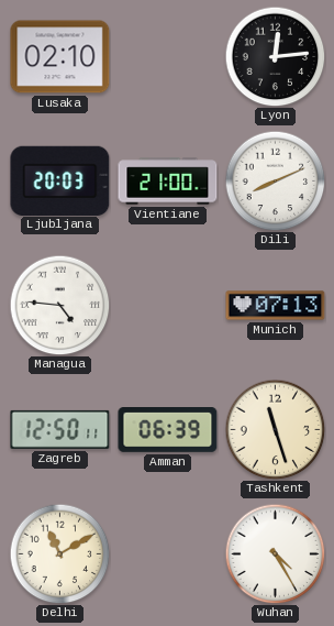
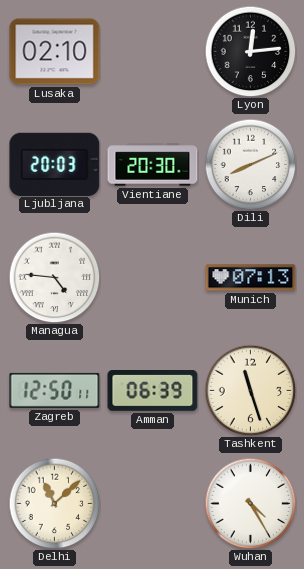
Vientiane: 21:00 -> 20:30 (153, 165)
Delhi: 11:10 -> 11:08 (54, 503)
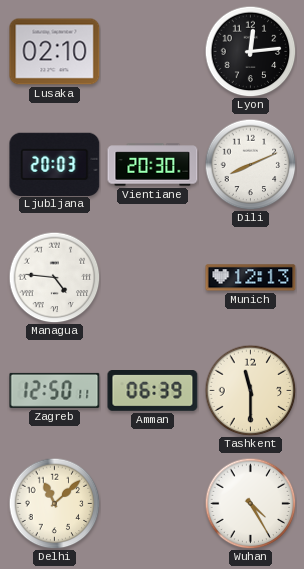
Munich: 07:13 -> 12:13 (251, 278)
Tashkent: 11:27 -> 11:30 (250, 390)
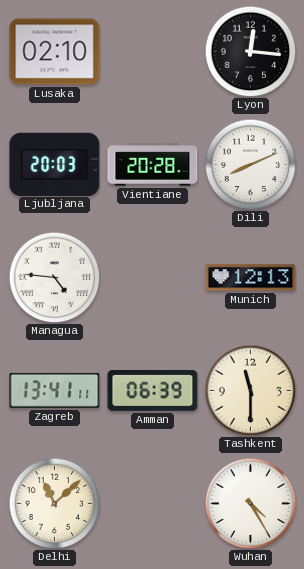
Lyon: 12:14 -> 12:16 (250, 51)
Vientiane: 20:30 -> 20:28 (153, 165)
Zagreb: 12:50 -> 13:41 (55, 390)
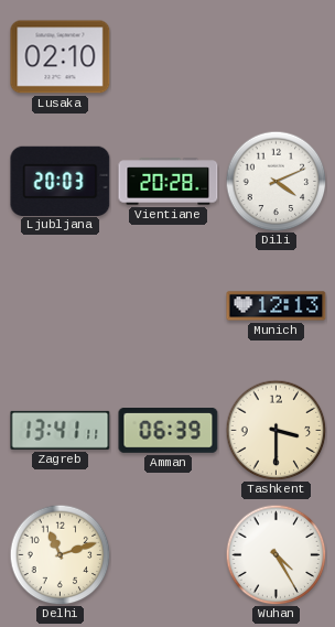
Lyon: 12:16 -> none (250, 51)
Dili: 8:11 -> 4:11 (275, 181)
Managua: 4:46 -> none (54, 277)
Tashkent: 11:30 -> 3:30 (275, 430)
Delhi: 11:08 -> 11:12 (60, 554)
